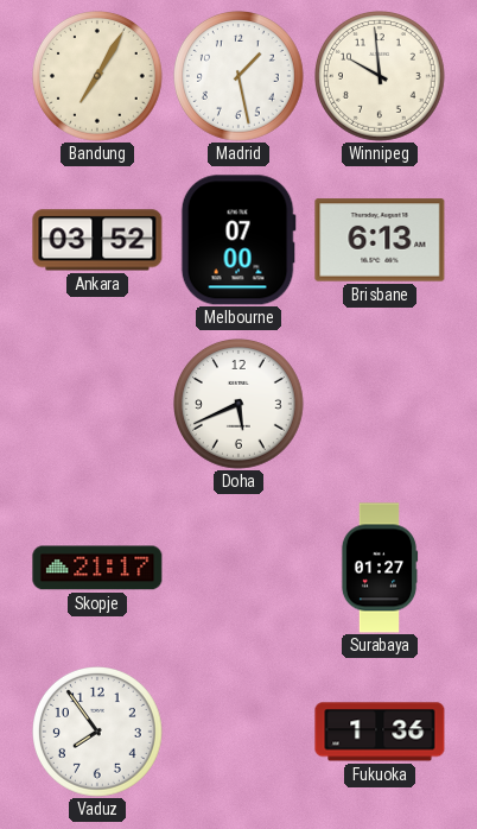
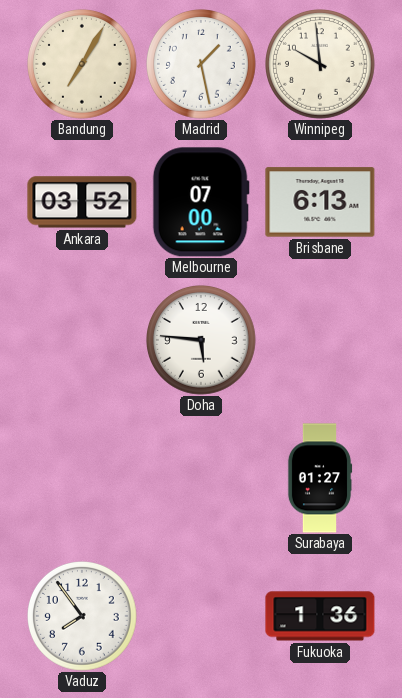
Doha: 5:41 -> 5:46 (202, 341)
Skopje: 21:17 -> none (97, 568)
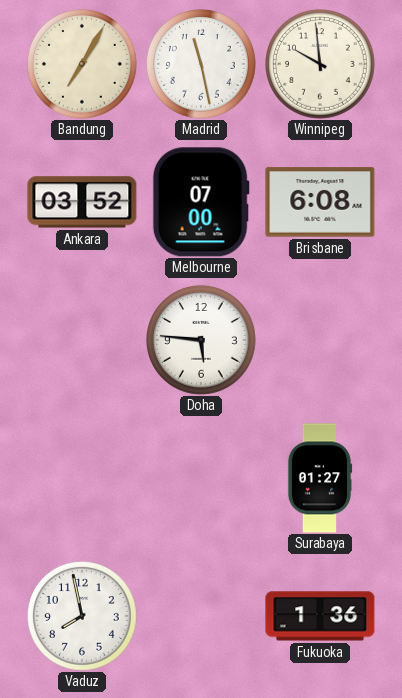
Madrid: 1:28 -> 11:28 (202, 65)
Brisbane: 6:13 -> 6:08 (320, 202)
Vaduz: 7:54 -> 7:58 (83, 617)
